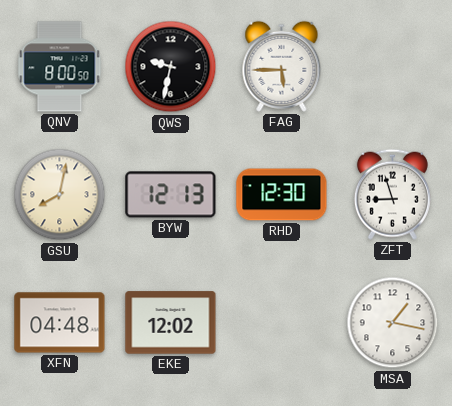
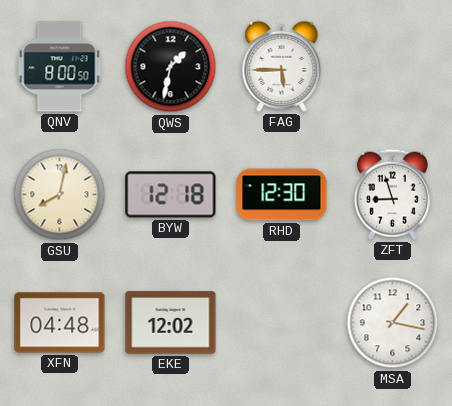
QWS: 9:32 -> 1:32 (171, 67)
BYW: 12:13 -> 12:18 (171, 195)
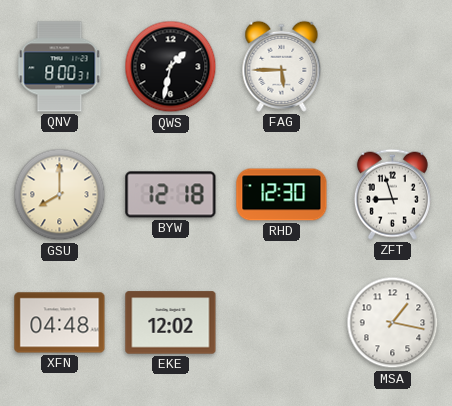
QNV: 8:00:50 -> 8:00:31 (60, 67)
GSU: 8:02 -> 8:00 (60, 195)
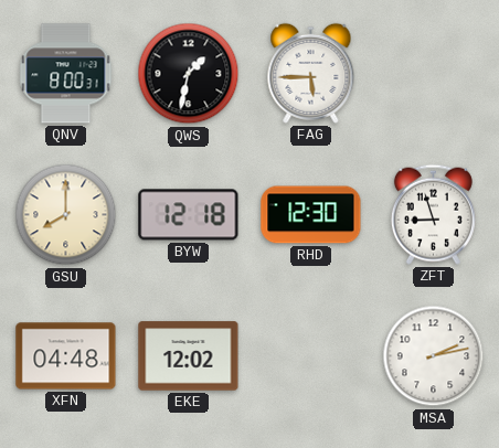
MSA: 1:17 -> 2:13 (434, 356)
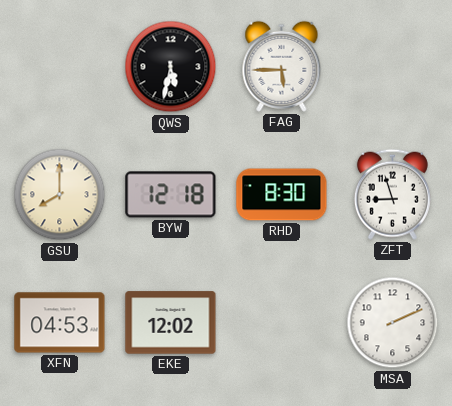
QNV: 8:00 -> none (66, 74)
QWS: 1:32 -> 5:32 (171, 67)
RHD: 12:30 -> 8:30 (282, 195)
XFN: 04:48 -> 04:53 (60, 323)
MSA: 2:13 -> 2:11 (393, 323)
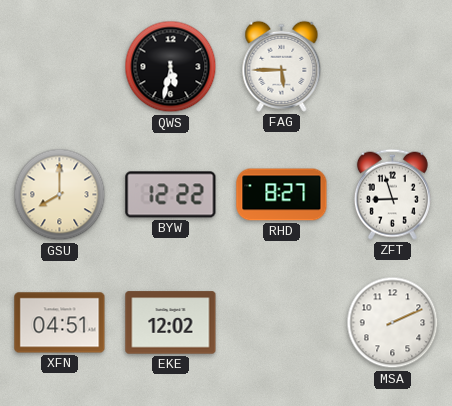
BYW: 12:18 -> 12:22 (171, 195)
RHD: 8:30 -> 8:27 (282, 195)
XFN: 04:53 -> 04:51 (60, 323)
